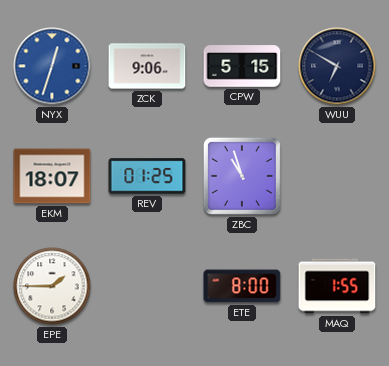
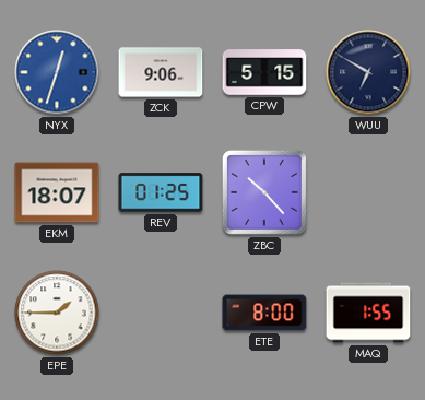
ZBC: 10:57 -> 10:23 (264, 192)
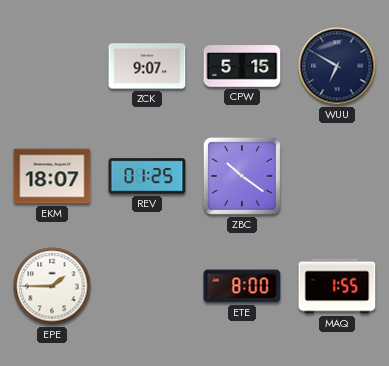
NYX: 12:33 -> none (57, 72)
ZCK: 9:06 -> 9:07 (147, 66)
ZBC: 10:23 -> 10:21 (242, 176)
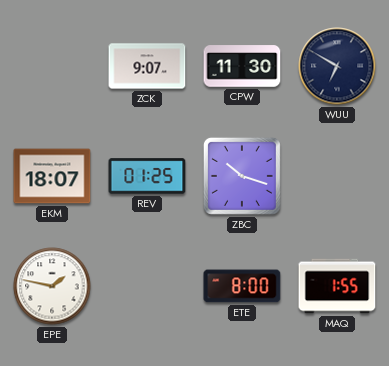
CPW: 5:15 -> 11:30 (242, 66)
ZBC: 10:21 -> 10:18 (242, 176)
EPE: 1:45 -> 1:47 (52, 286)
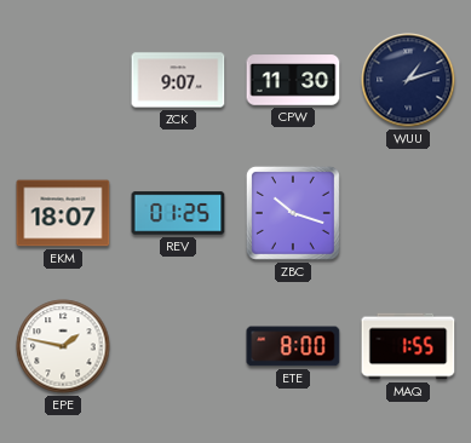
WUU: 6:50 -> 1:12 (408, 80)
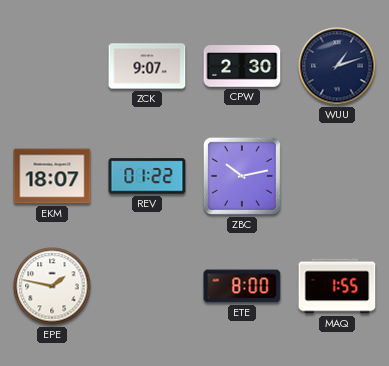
CPW: 11:30 -> 2:30 (242, 66)
REV: 01:25 -> 01:22 (147, 176)
ZBC: 10:18 -> 10:13 (242, 176)
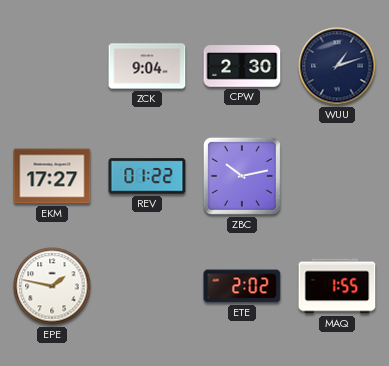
ZCK: 9:07 -> 9:04 (147, 66)
EKM: 18:07 -> 17:27 (52, 176)
ETE: 8:00 -> 2:02 (242, 286)
